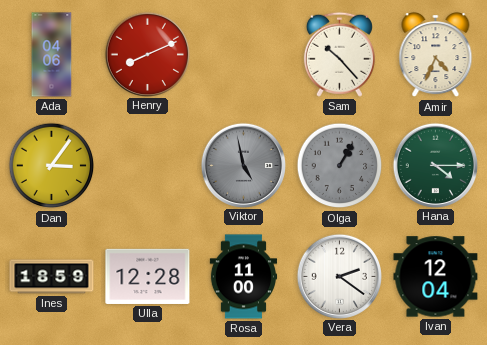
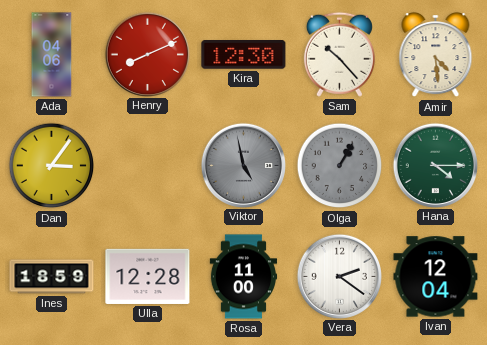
Kira: none -> 12:30 (244, 55)
Amir: 4:34 -> 4:29 (436, 55)
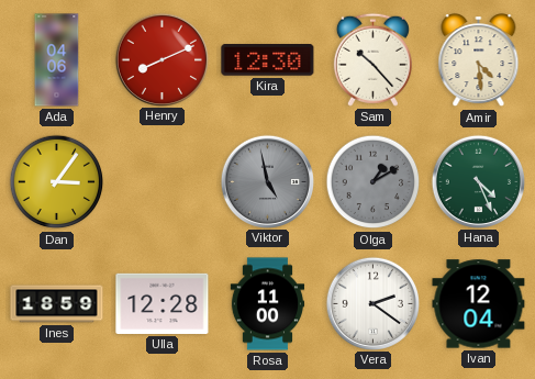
Olga: 1:05 -> 1:10 (374, 182)
Hana: 4:15 -> 4:26 (478, 181)
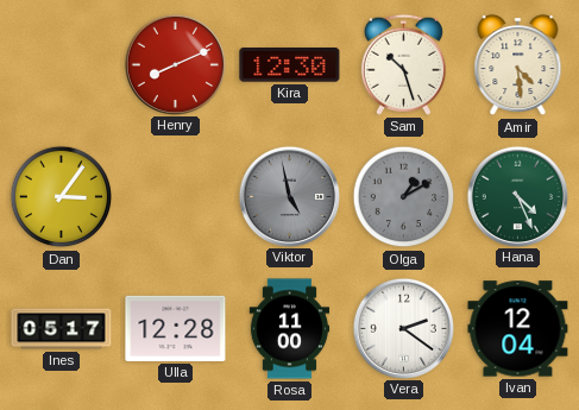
Ada: 04:06 -> none (57, 60)
Sam: 10:23 -> 10:27 (403, 64)
Ines: 18:59 -> 05:17 (62, 329)
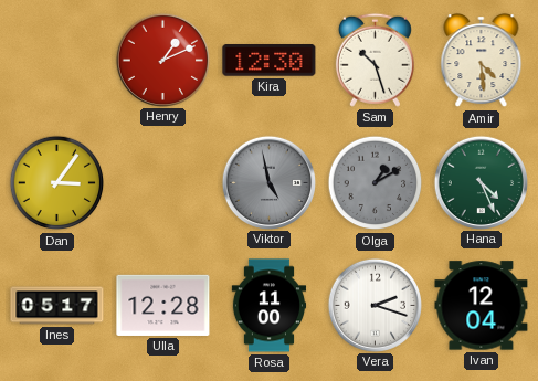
Henry: 8:11 -> 1:11 (162, 60)
Vera: 2:21 -> 2:18 (375, 305)
